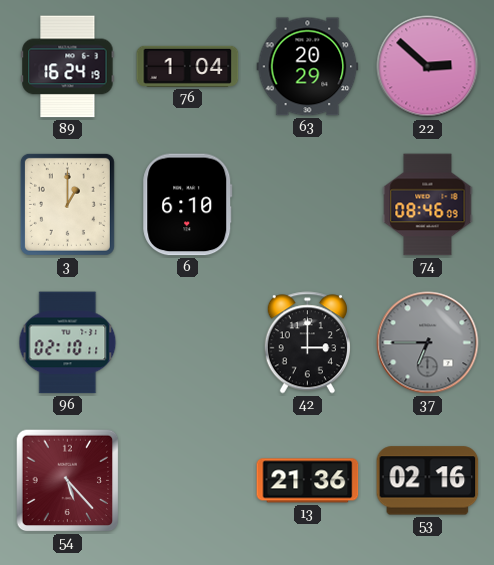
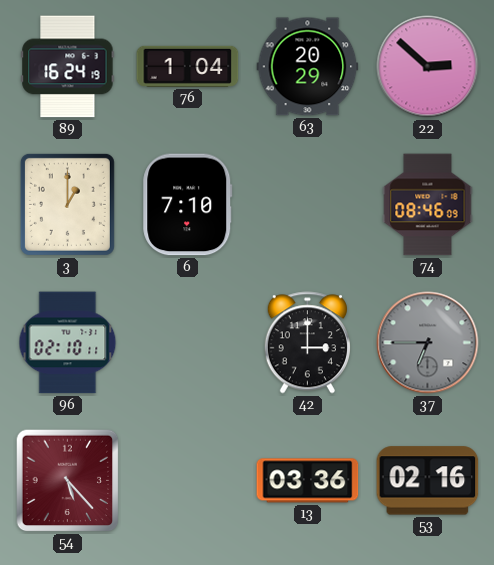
6: 6:10 -> 7:10 (188, 205)
13: 21:36 -> 03:36 (308, 481)
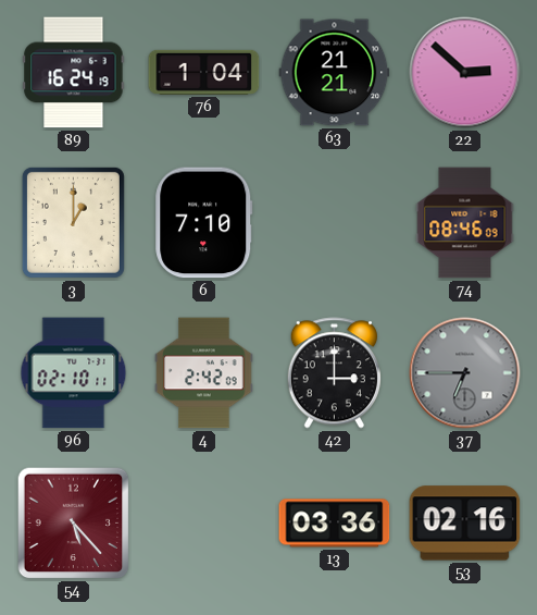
63: 20:29 -> 21:21 (335, 73)
4: none -> 2:42 (204, 373)
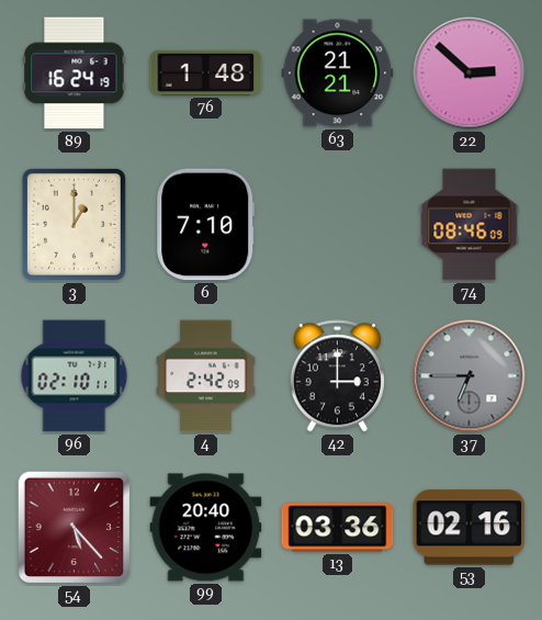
76: 1:04 -> 1:48 (206, 72)
99: none -> 20:40 (206, 528)
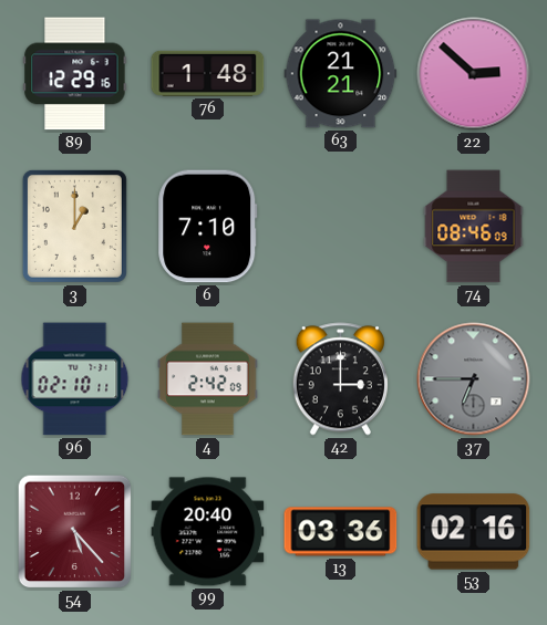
89: 16:24 -> 12:29 (75, 74)
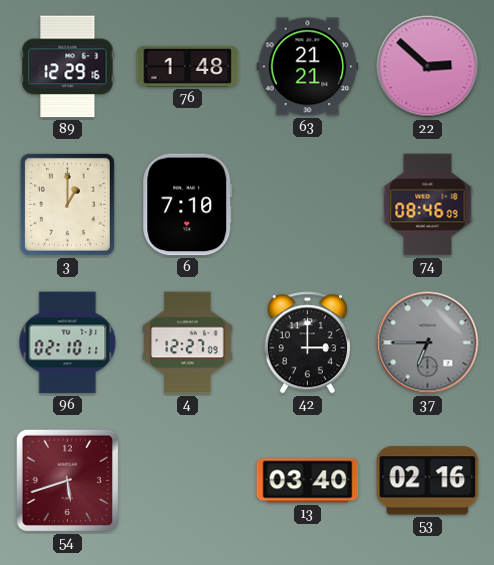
4: 2:42 -> 12:27 (188, 343)
54: 5:23 -> 5:42 (68, 481)
99: 20:40 -> none (208, 532)
13: 03:36 -> 03:40 (308, 481)
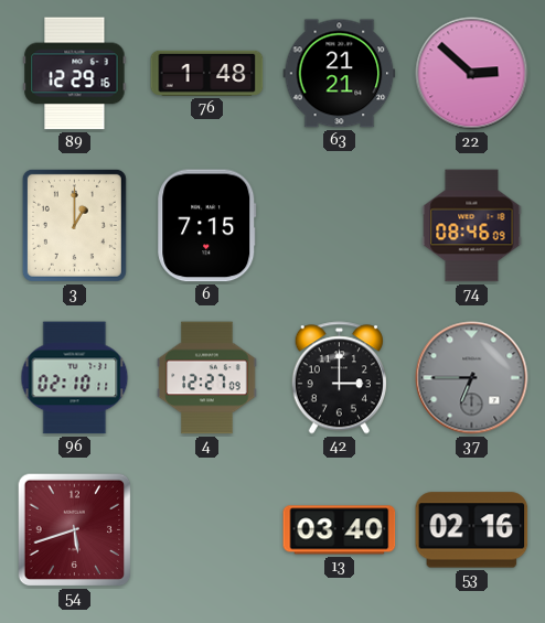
6: 7:10 -> 7:15 (207, 226)
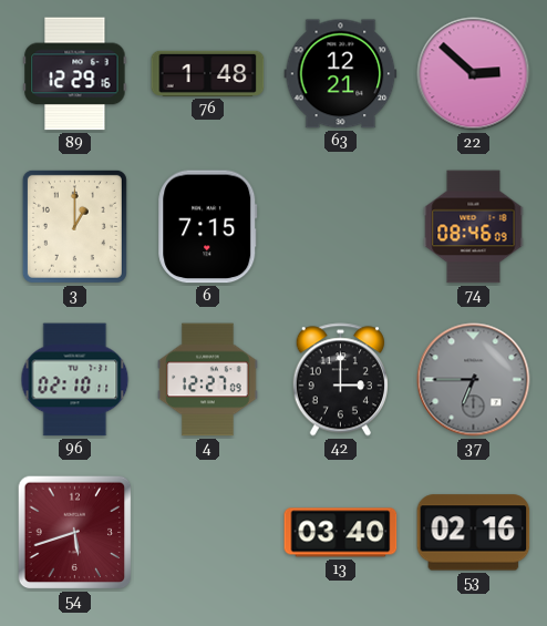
63: 21:21 -> 12:21 (341, 74)
